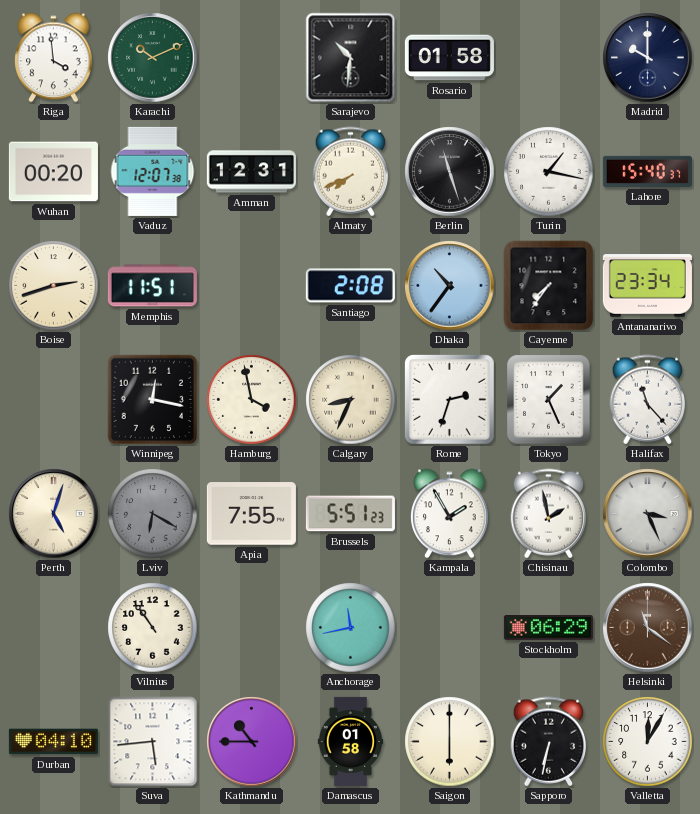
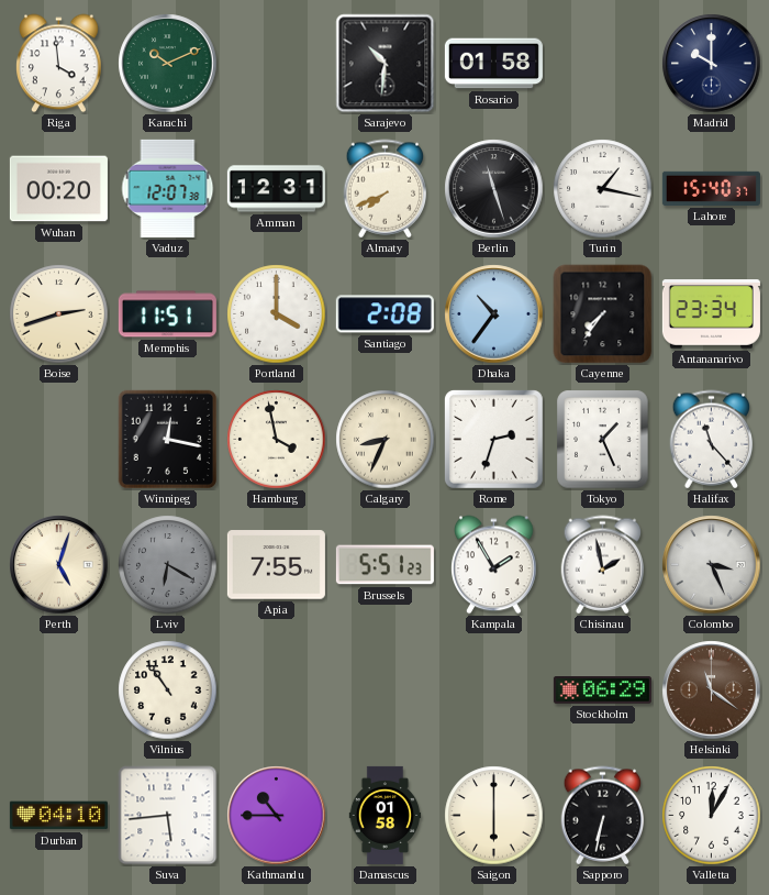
Portland: none -> 4:00 (277, 314)
Anchorage: 11:43 -> none (351, 628)
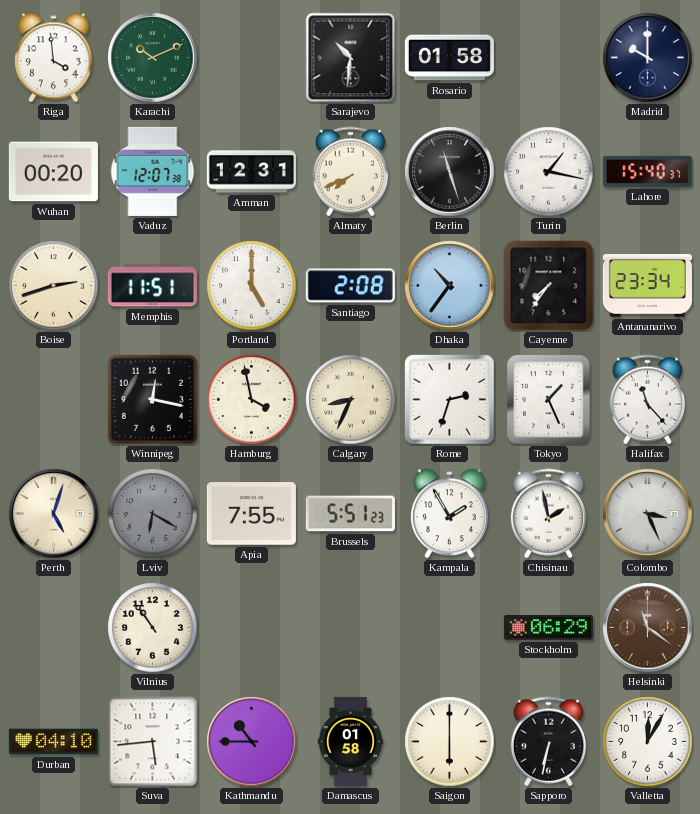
Portland: 4:00 -> 5:00 (252, 286)
